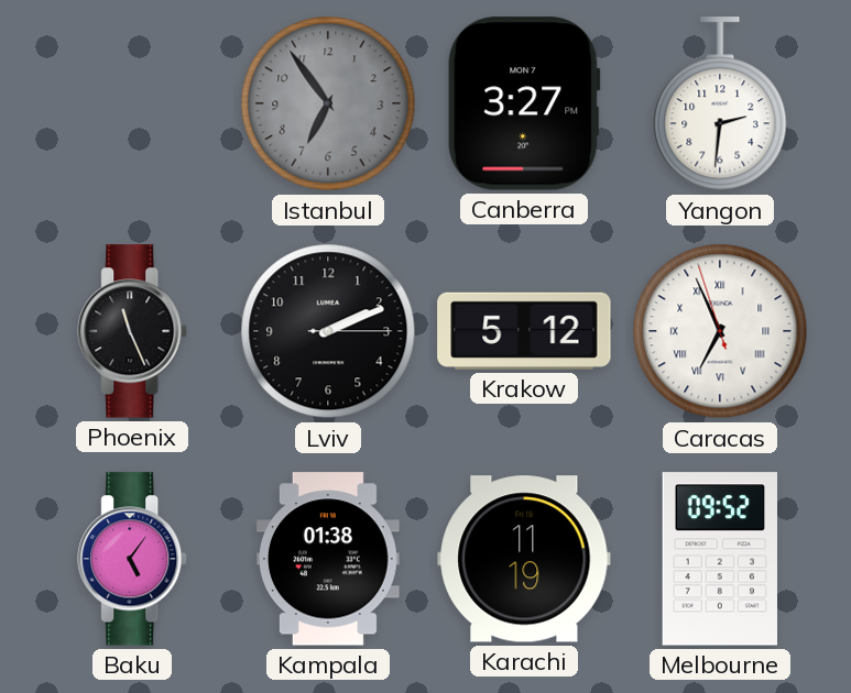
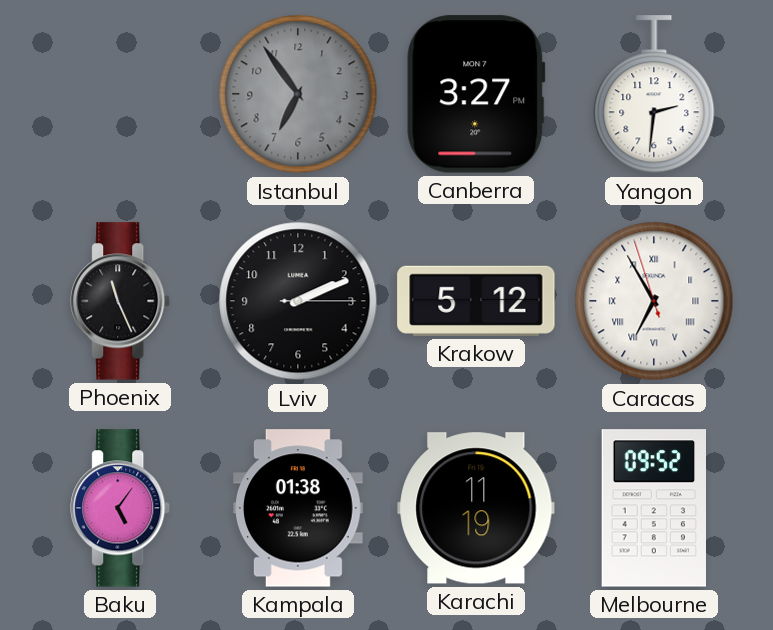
Caracas: 6:55 -> 6:54 (654, 301)
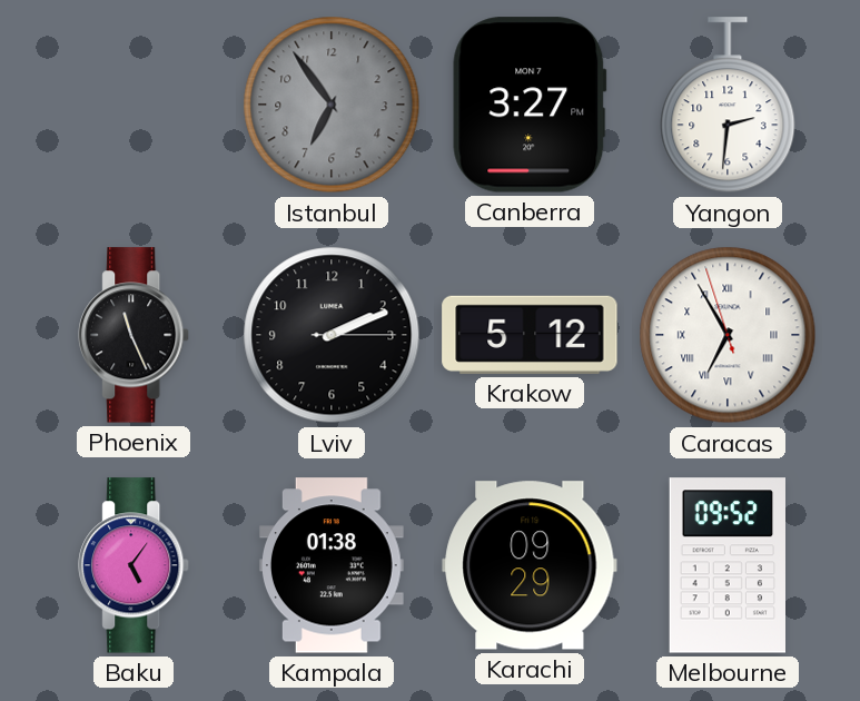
Karachi: 11:19 -> 09:29 (530, 565)
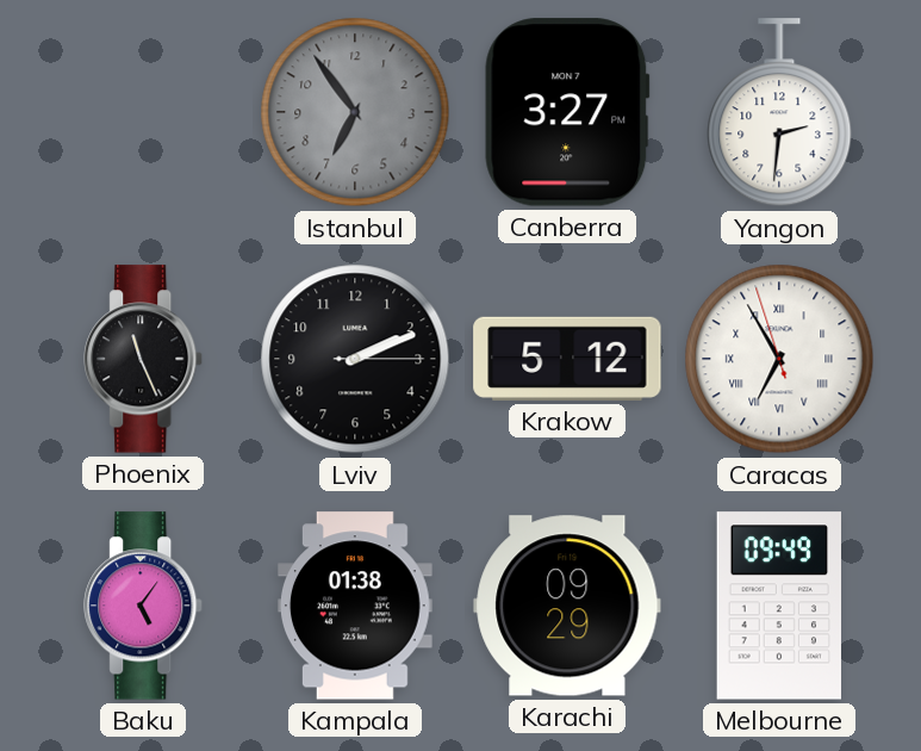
Melbourne: 09:52 -> 09:49 (778, 606)
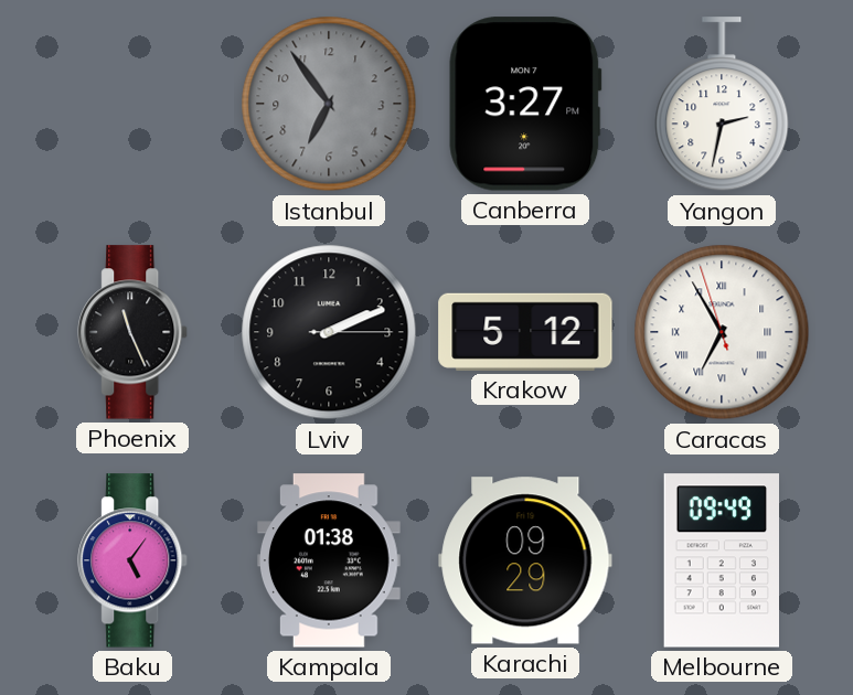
Yangon: 2:31 -> 2:32 (722, 105)
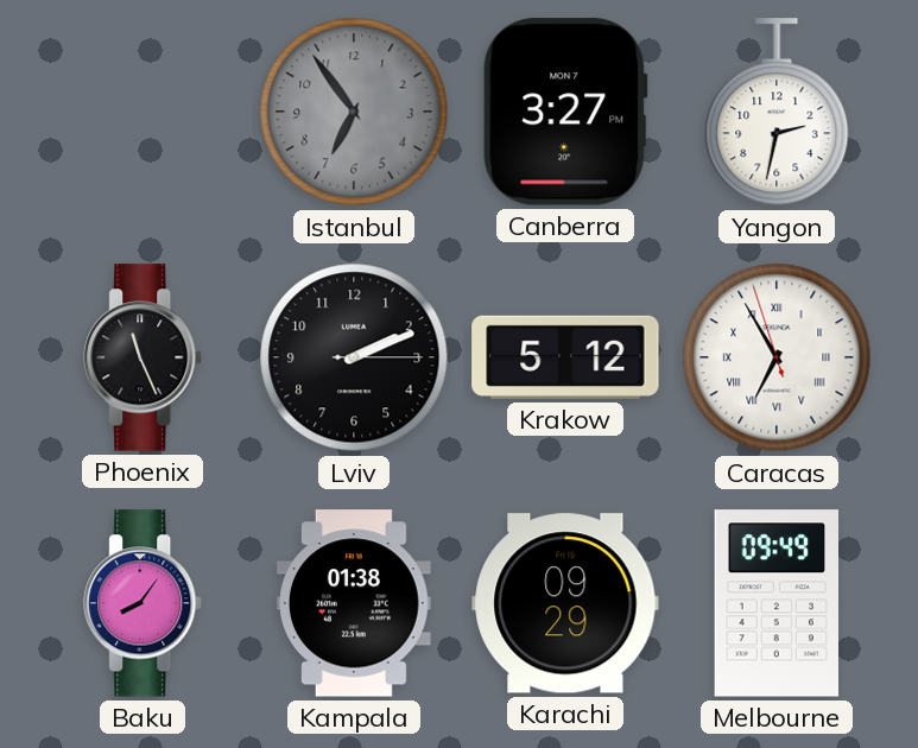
Baku: 5:06 -> 8:06 (144, 603)
